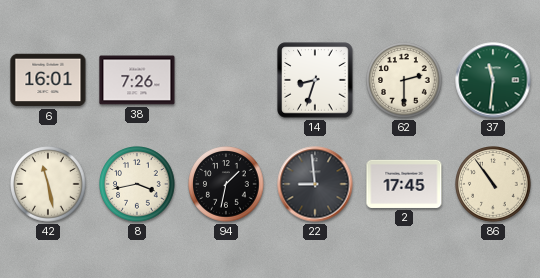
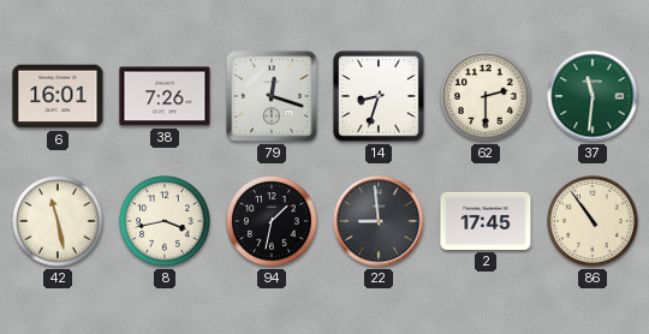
79: none -> 12:18 (273, 97)
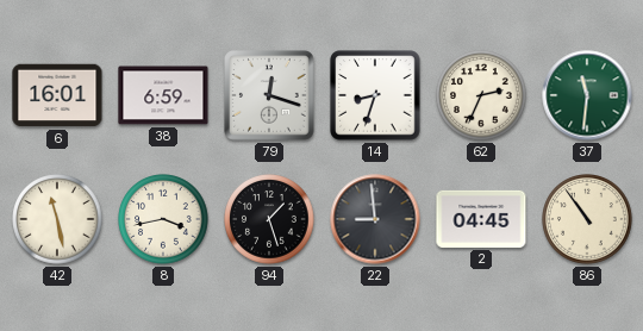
38: 7:26 -> 6:59 (163, 95)
62: 2:30 -> 2:34 (481, 95)
94: 1:32 -> 1:27 (269, 219)
2: 17:45 -> 04:45 (481, 219)
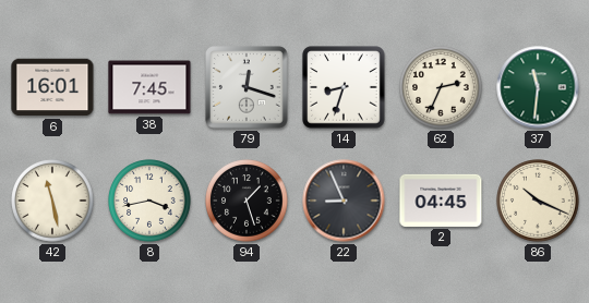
38: 6:59 -> 7:45 (149, 87)
22: 8:59 -> 8:56 (344, 201)
86: 10:54 -> 10:19 (538, 201)
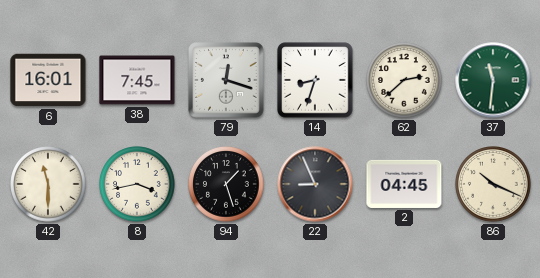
62: 2:34 -> 2:38 (404, 80)
42: 11:28 -> 11:30 (48, 184)
